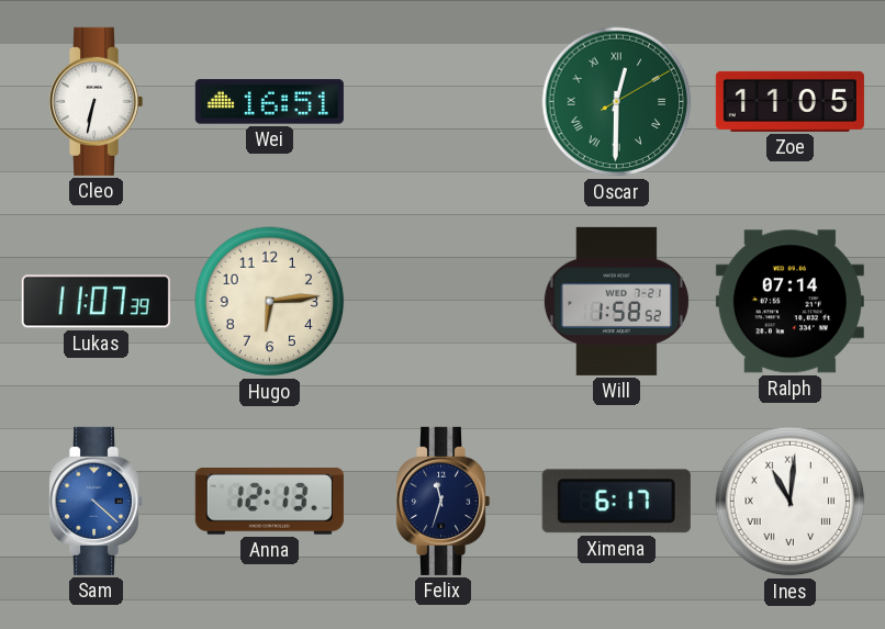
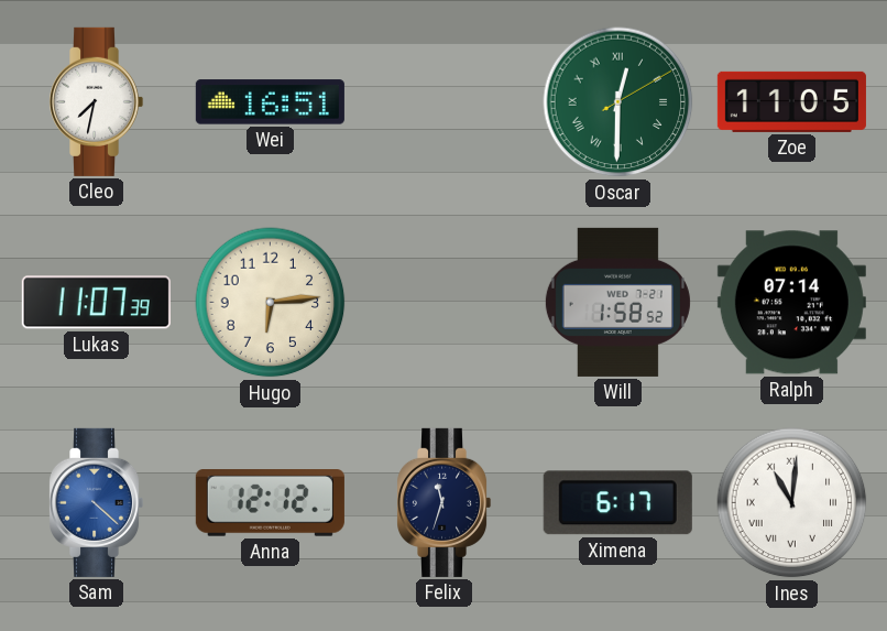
Cleo: 6:32 -> 7:32 (97, 101)
Anna: 12:13 -> 12:12 (270, 503)
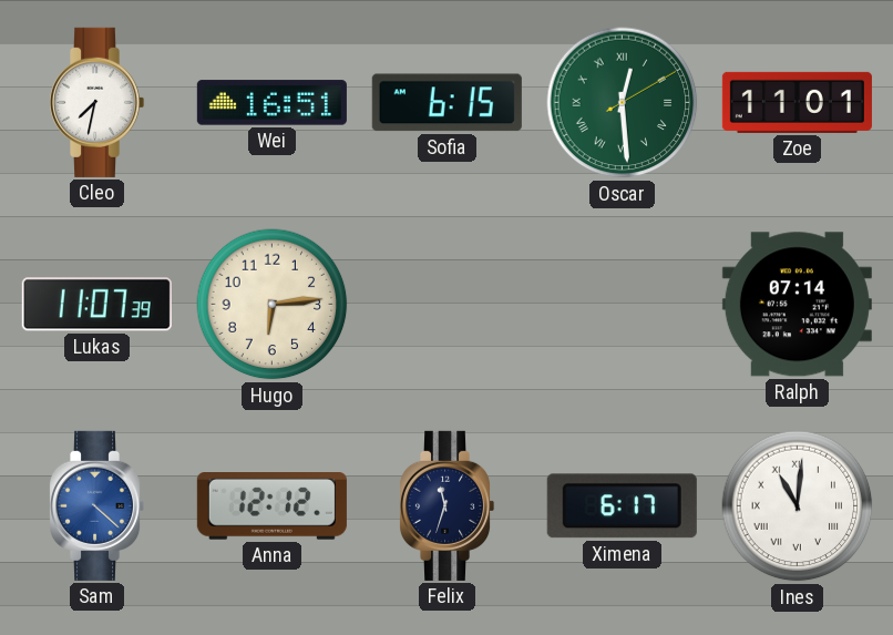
Sofia: none -> 6:15 (447, 103)
Oscar: 12:30 -> 12:29 (623, 103)
Zoe: 11:05 -> 11:01 (797, 102)
Will: 1:58 -> none (617, 302)
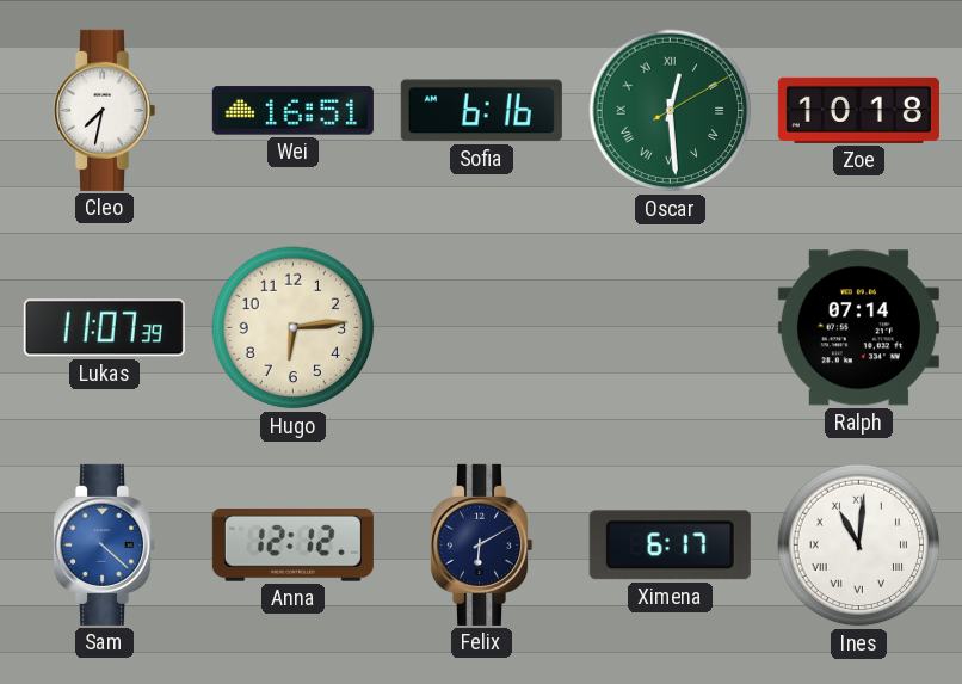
Sofia: 6:15 -> 6:16 (481, 111)
Zoe: 11:01 -> 10:18 (858, 110)
Felix: 11:33 -> 6:10 (482, 544)
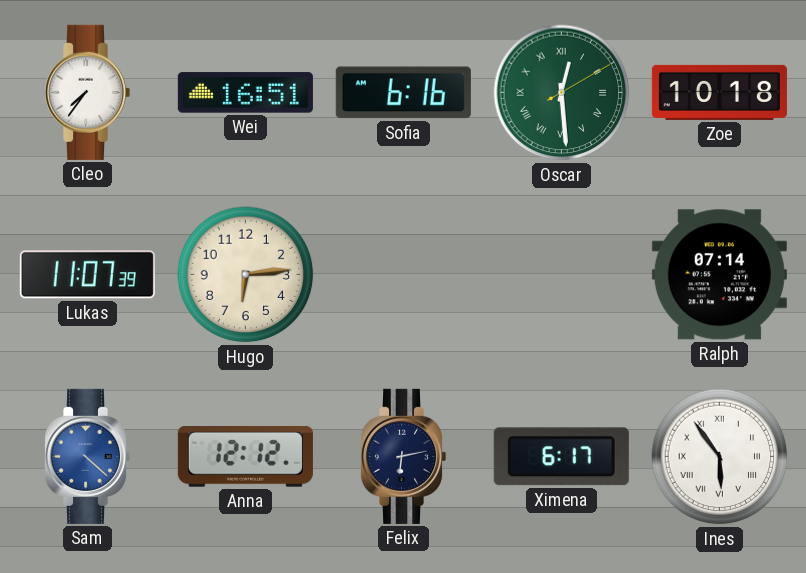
Cleo: 7:32 -> 7:36 (88, 92)
Felix: 6:10 -> 6:13 (404, 456)
Ines: 11:01 -> 5:54 (720, 457)
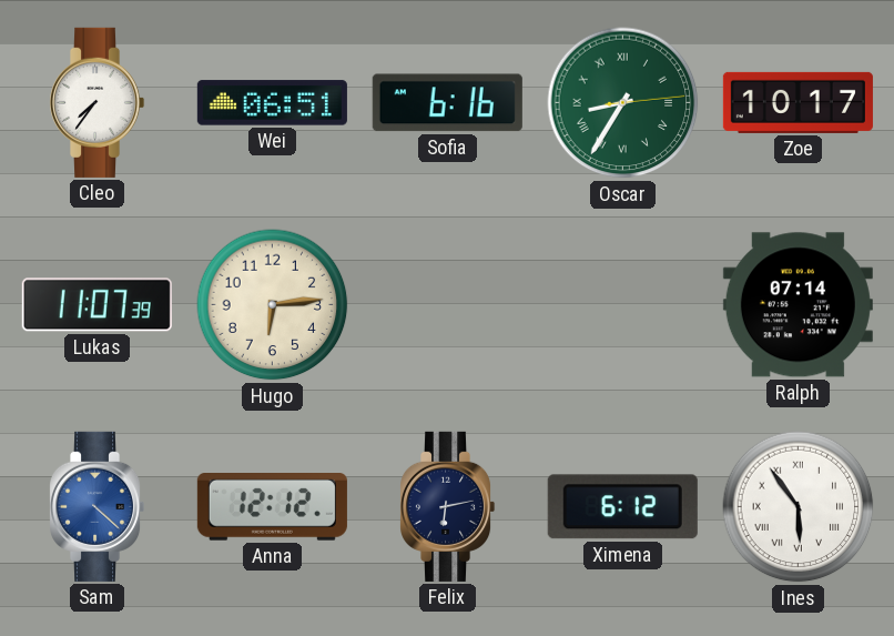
Wei: 16:51 -> 06:51 (272, 103)
Oscar: 12:29 -> 8:35 (623, 103)
Zoe: 10:18 -> 10:17 (798, 102)
Ximena: 6:17 -> 6:12 (622, 507)
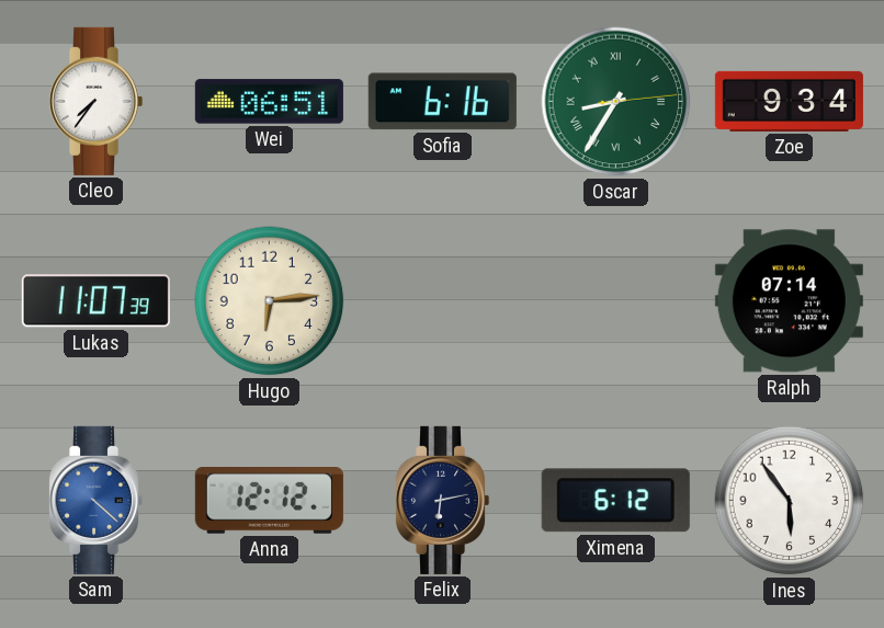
Zoe: 10:17 -> 9:34 (789, 101)
Ines numerals: Roman -> Arabic (790, 501)
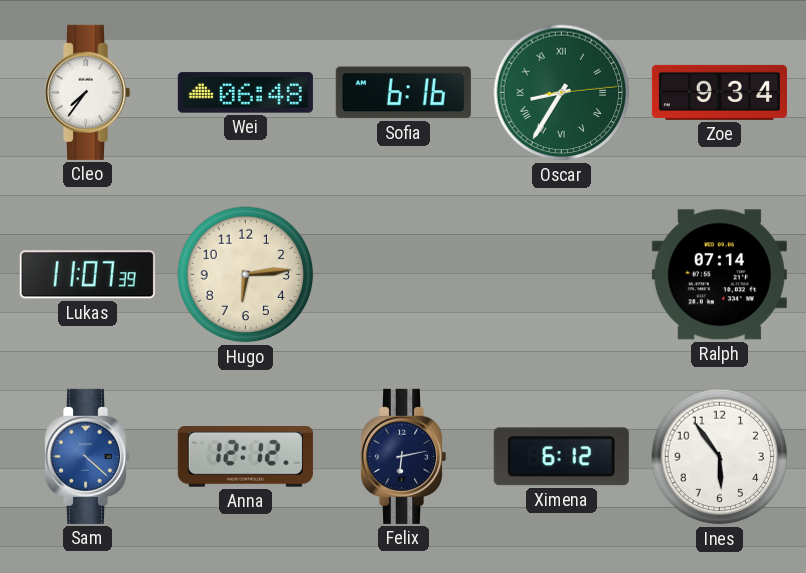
Wei: 06:51 -> 06:48 (245, 93)
